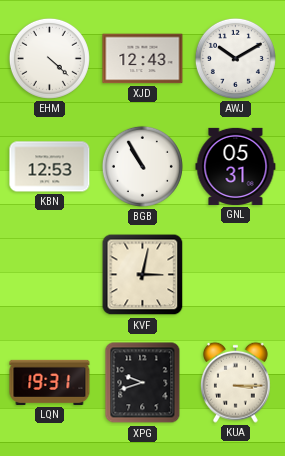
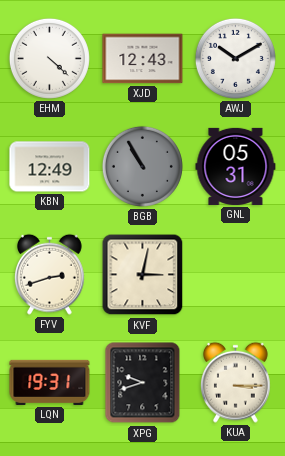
KBN: 12:53 -> 12:49 (50, 167)
BGB dial: white -> grey (142, 166)
FYV: none -> 2:42 (49, 274)
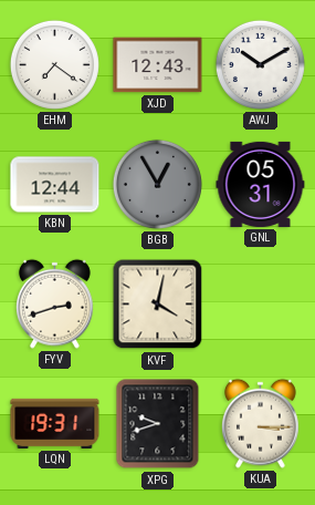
EHM: 4:22 -> 7:21 (54, 64)
KBN: 12:49 -> 12:44 (55, 185)
BGB: 10:55 -> 12:55 (157, 184)
KVF: 3:02 -> 4:02 (158, 305)
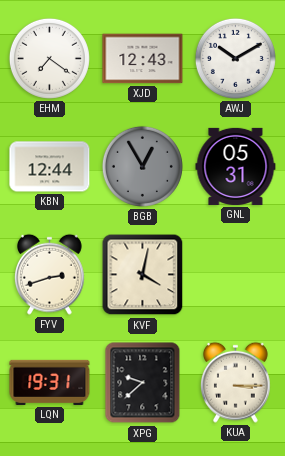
XPG: 9:42 -> 9:38 (143, 383)
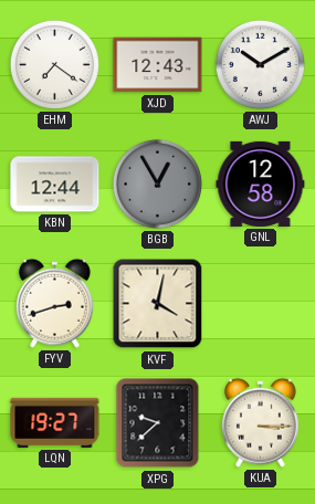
GNL: 05:31 -> 12:58 (261, 183)
LQN: 19:31 -> 19:27 (55, 422)
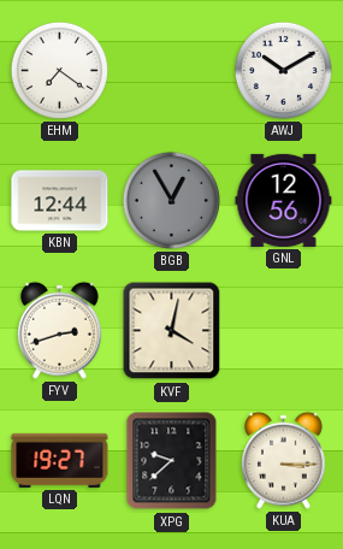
XJD: 12:43 -> none (158, 65)
GNL: 12:58 -> 12:56 (284, 200)
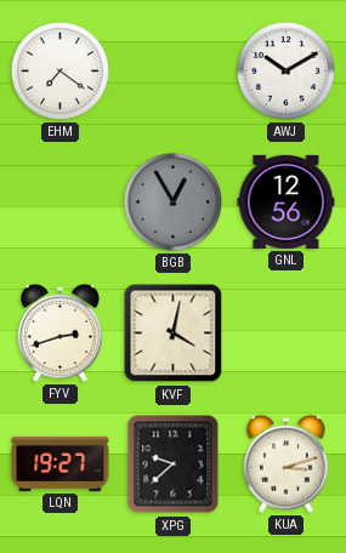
KBN: 12:44 -> none (60, 201)
KUA: 3:15 -> 3:12 (285, 463)
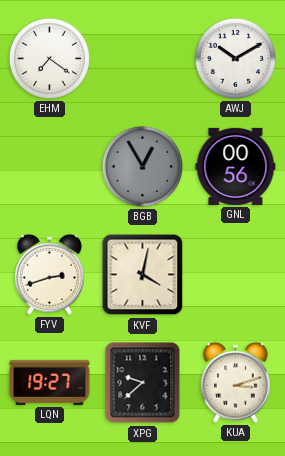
GNL: 12:56 -> 00:56 (236, 166)
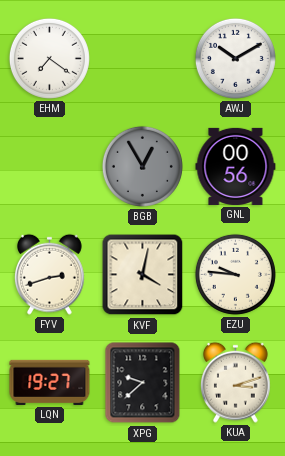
EZU: none -> 9:46 (235, 274)
